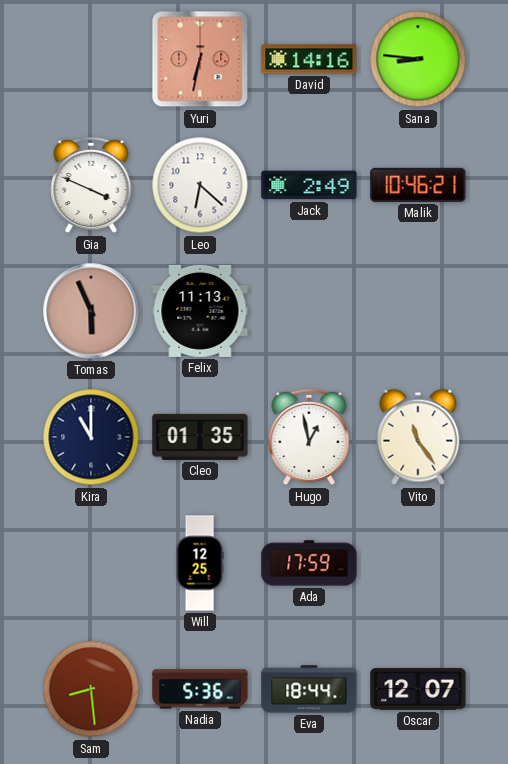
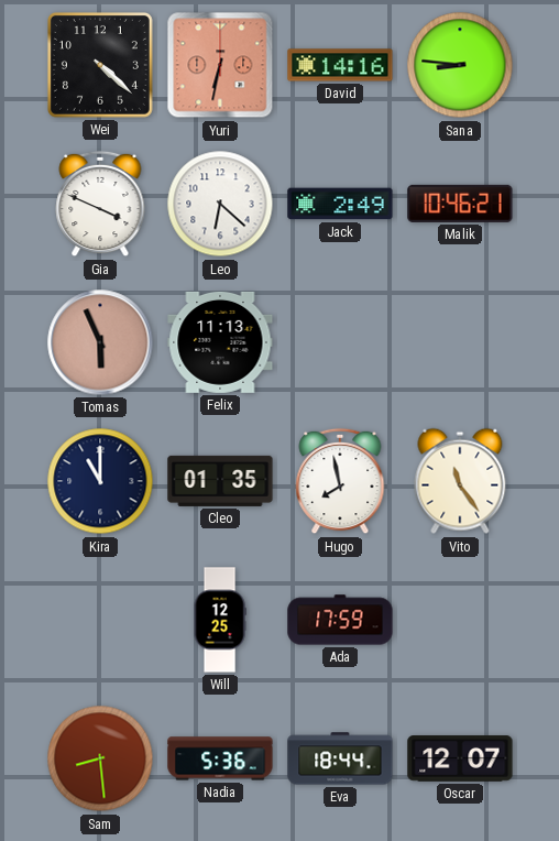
Wei: none -> 4:22 (100, 65)
Hugo: 12:58 -> 7:58 (340, 481)
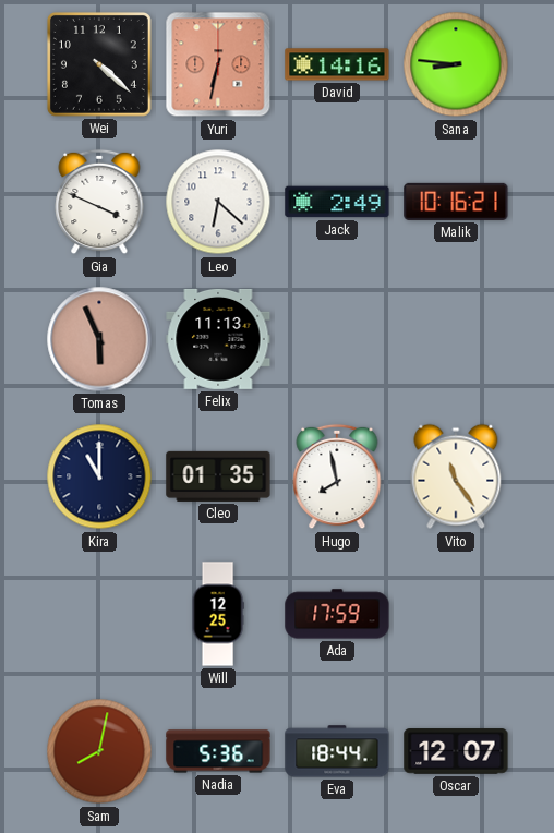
Malik: 10:46 -> 10:16 (456, 202)
Sam: 8:29 -> 8:02 (99, 751)
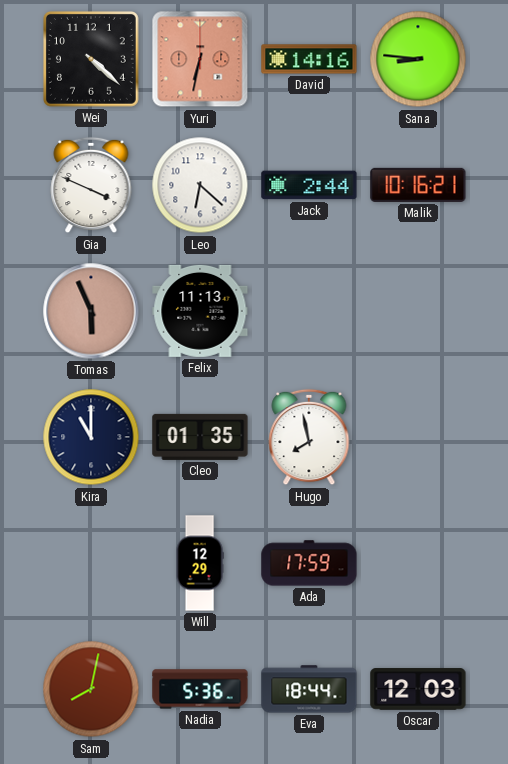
Jack: 2:49 -> 2:44 (309, 185)
Vito: 11:24 -> none (456, 476)
Will: 12:25 -> 12:29 (200, 563)
Oscar: 12:07 -> 12:03 (418, 689)
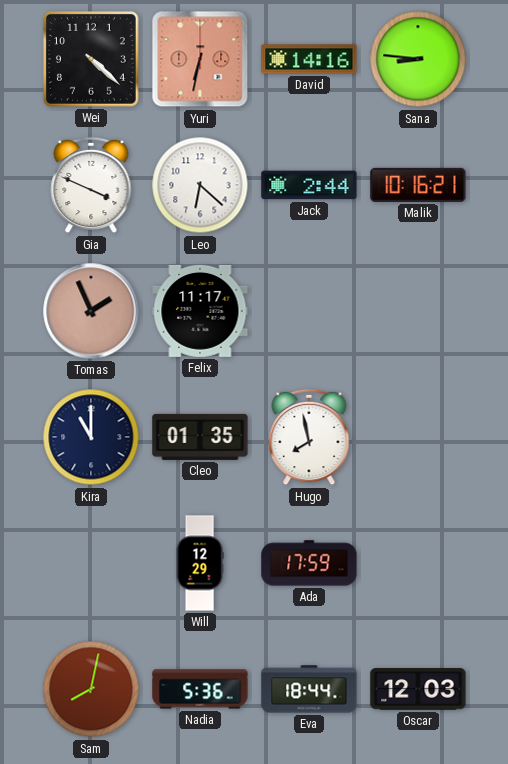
Tomas: 5:56 -> 1:56 (91, 311)
Felix: 11:13 -> 11:17 (200, 311)
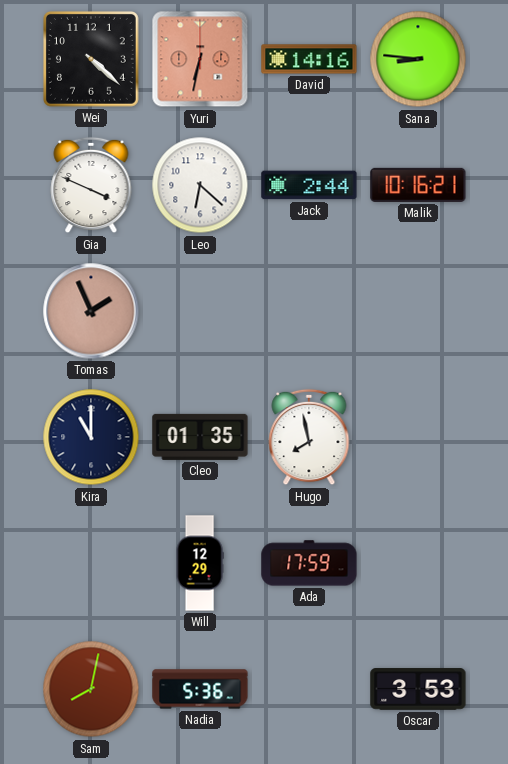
Felix: 11:17 -> none (200, 311)
Eva: 18:44 -> none (309, 689)
Oscar: 12:03 -> 3:53 (418, 689)
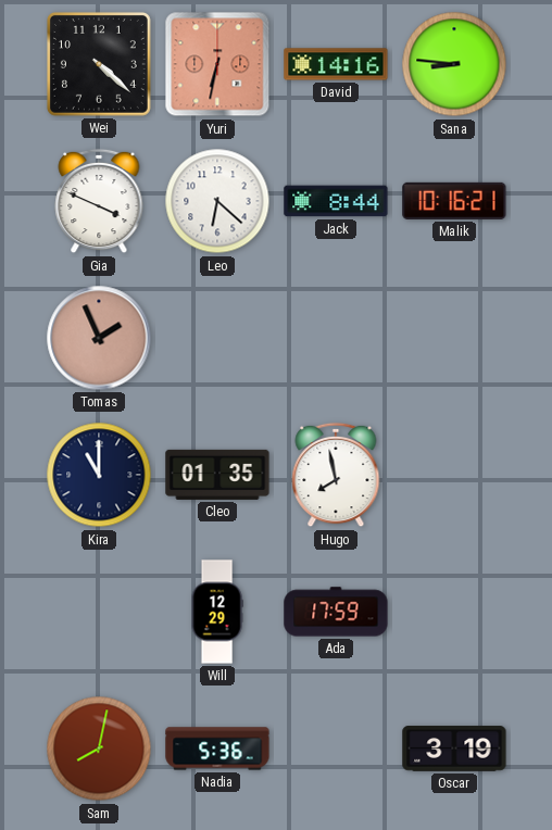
Jack: 2:44 -> 8:44 (336, 201)
Oscar: 3:53 -> 3:19 (454, 749)
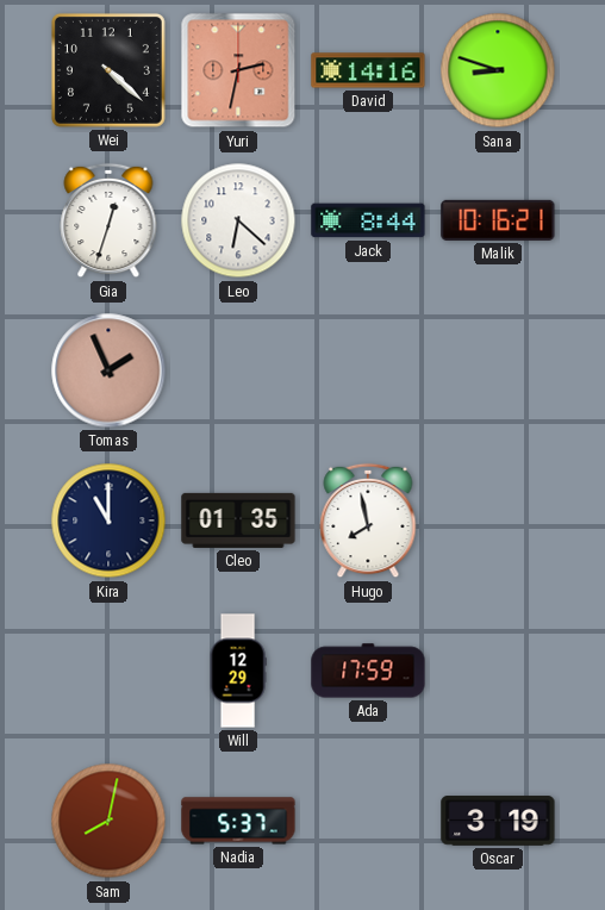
Yuri: 6:32 -> 2:32 (238, 70)
Sana: 8:46 -> 8:48 (498, 70)
Gia: 3:49 -> 12:33 (108, 220)
Nadia: 5:36 -> 5:37 (238, 821)
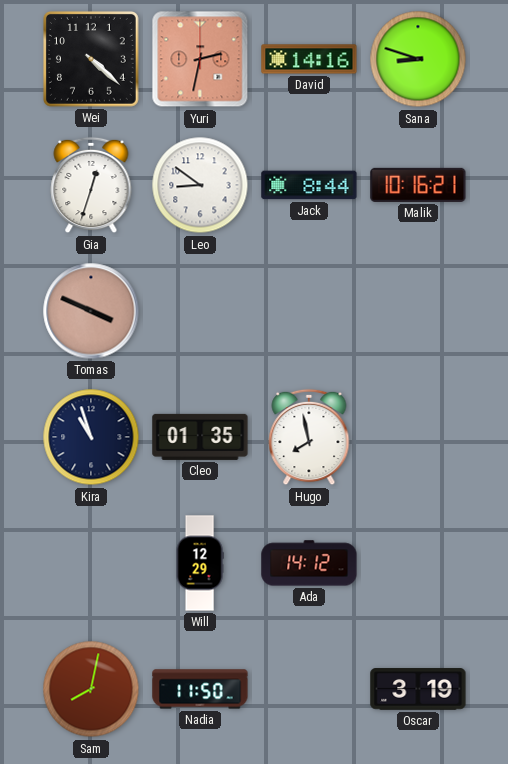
Leo: 6:22 -> 8:51 (200, 185)
Tomas: 1:56 -> 3:49 (91, 311)
Kira: 11:00 -> 10:57 (91, 437)
Ada: 17:59 -> 14:12 (309, 563)
Nadia: 5:37 -> 11:50 (200, 689)
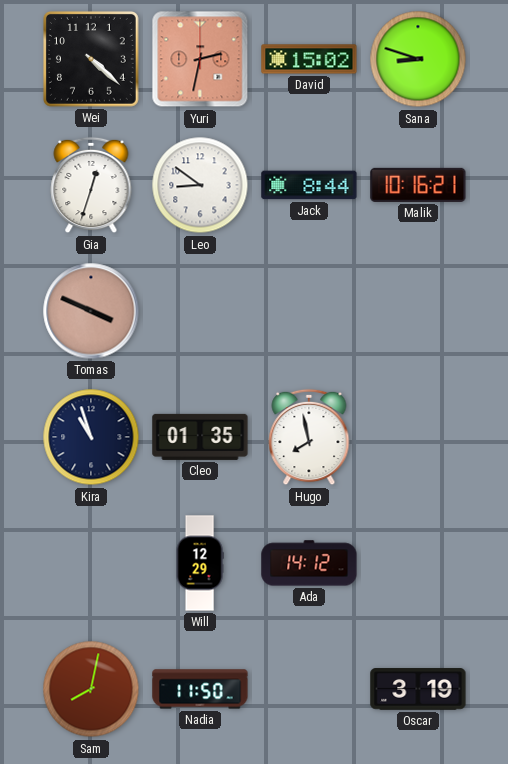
David: 14:16 -> 15:02 (309, 59)
